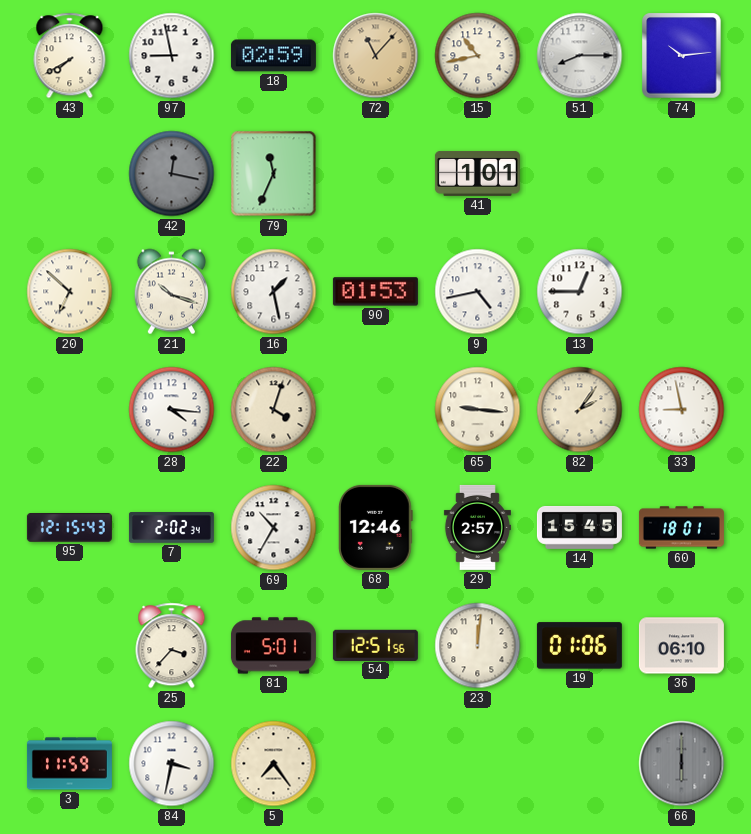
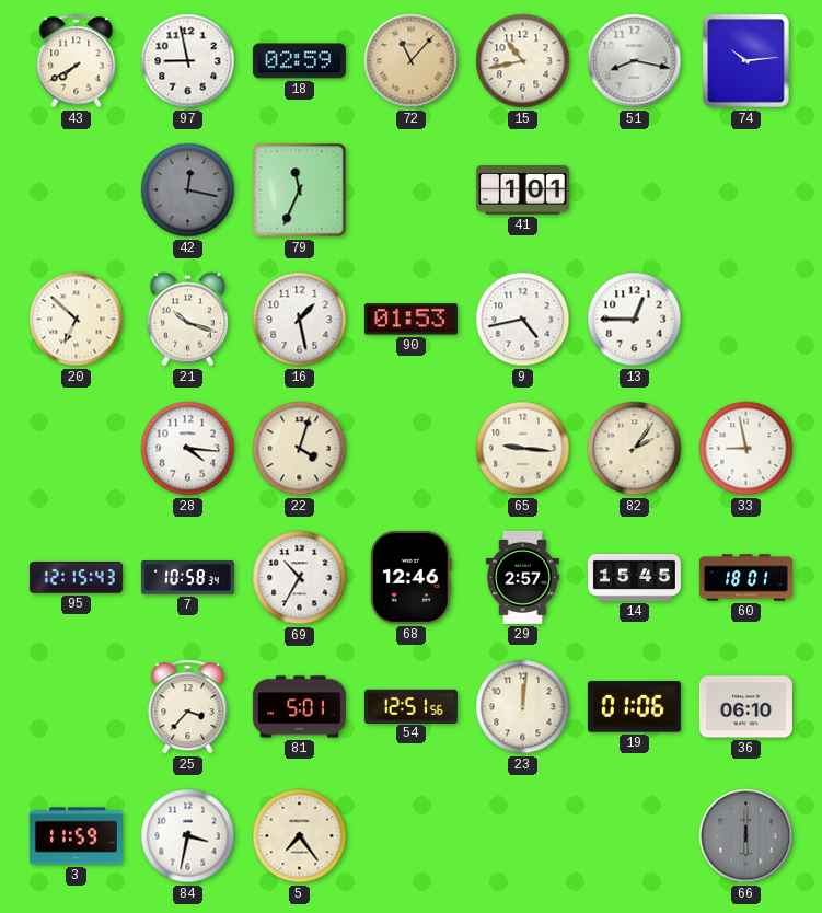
51: 8:15 -> 8:17 (635, 61)
7: 2:02 -> 10:58 (187, 578)
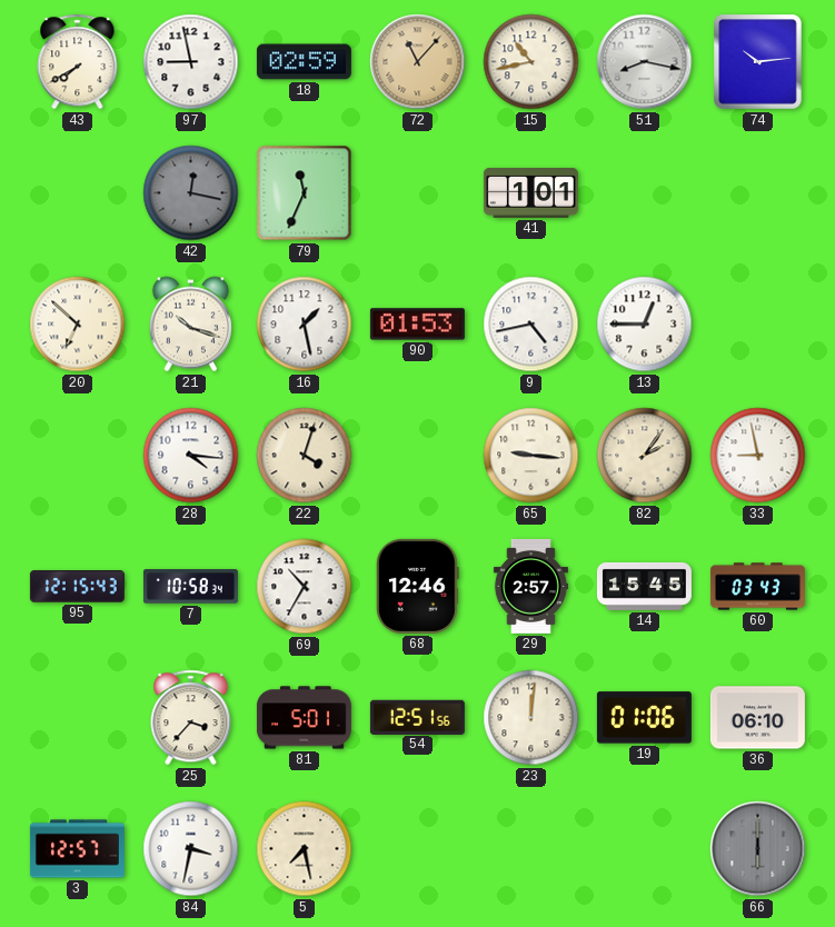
60: 18:01 -> 03:43 (757, 587)
3: 11:59 -> 12:57 (77, 849)
5: 7:24 -> 7:28 (305, 849)
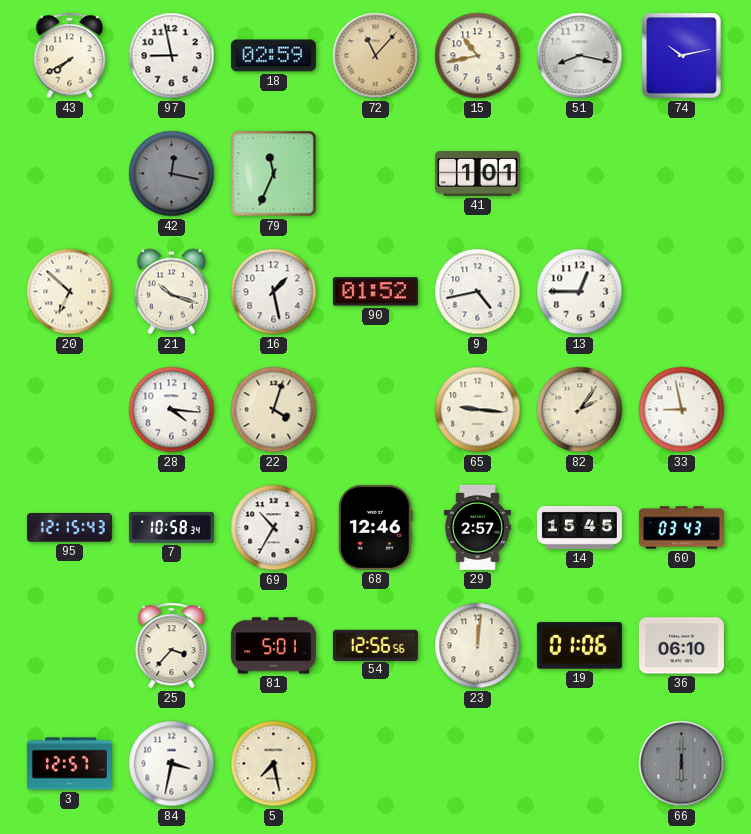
74: 10:14 -> 10:13 (682, 56)
90: 01:53 -> 01:52 (375, 292)
54: 12:51 -> 12:56 (375, 645)
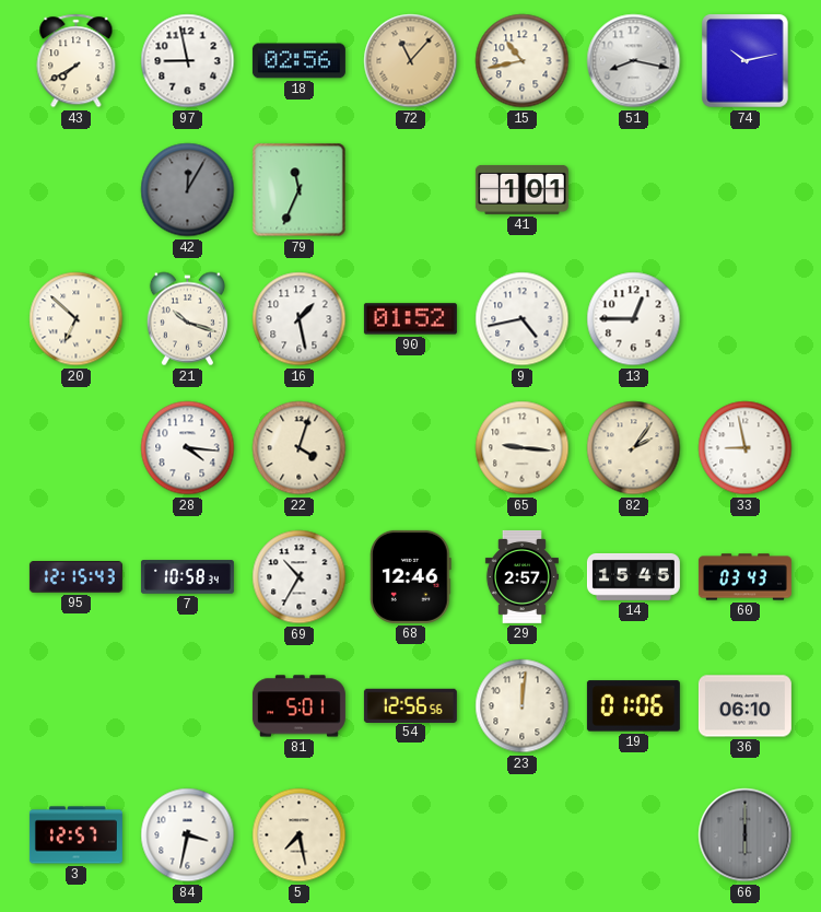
18: 02:59 -> 02:56 (298, 61)
42: 12:17 -> 12:05 (188, 190)
25: 3:37 -> none (172, 646)
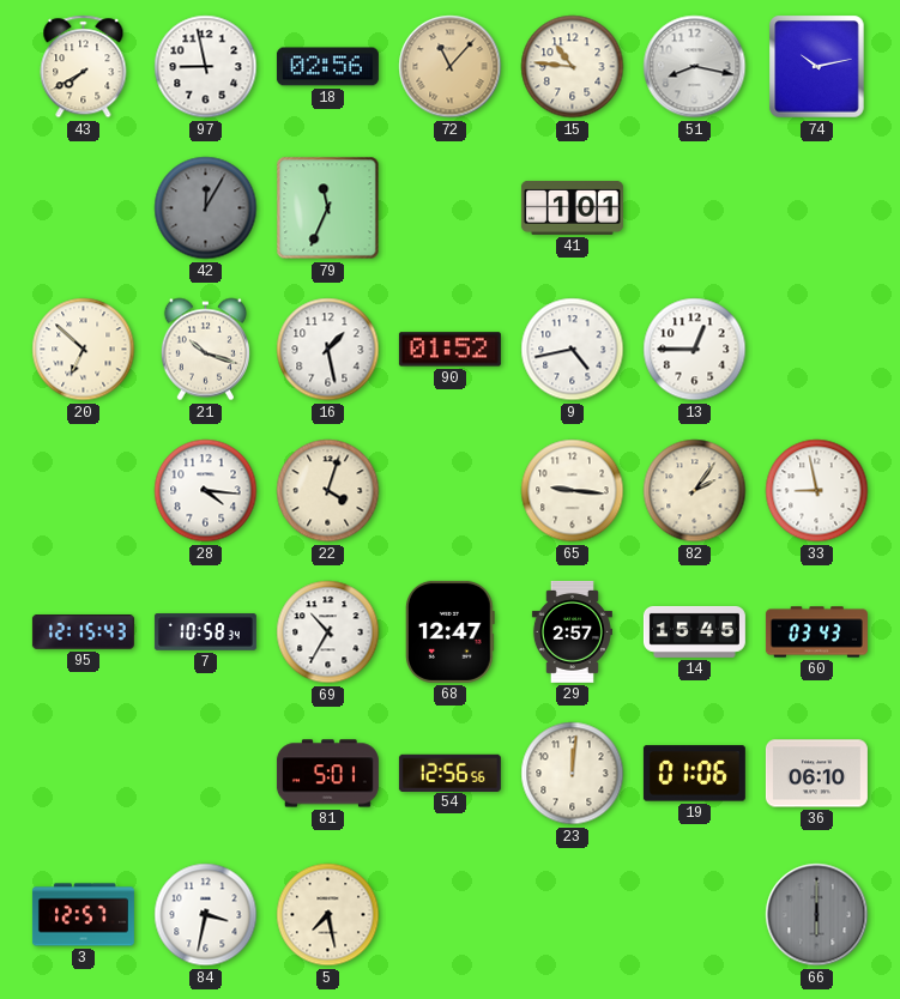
15: 10:43 -> 10:46 (573, 67)
68: 12:46 -> 12:47 (449, 631)
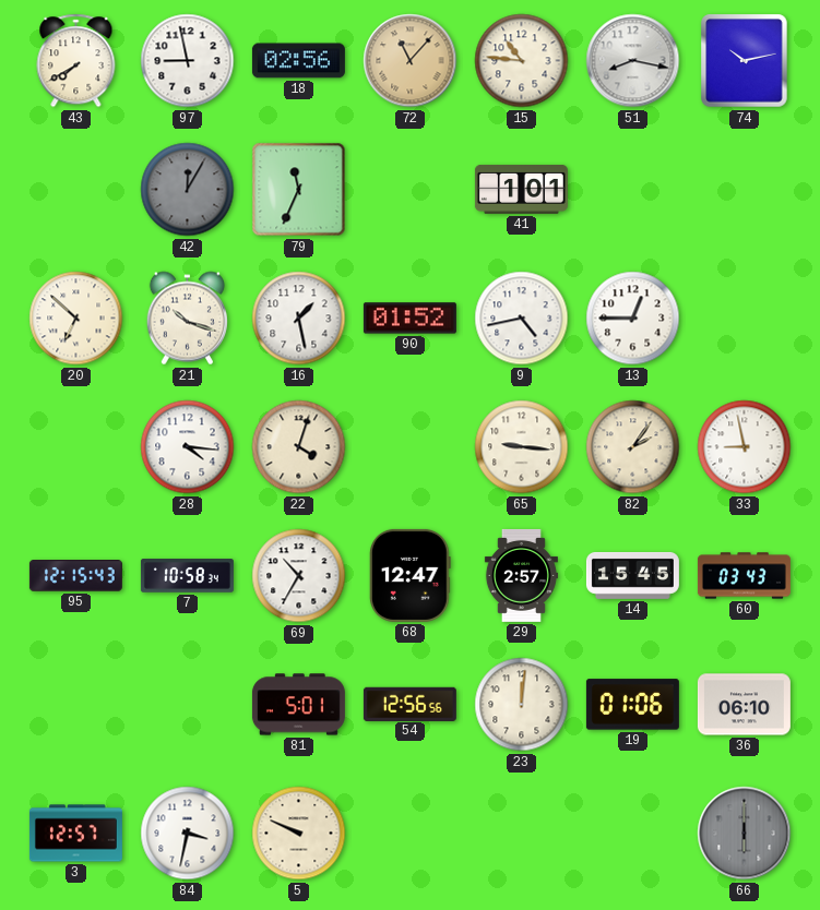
5: 7:28 -> 9:49 (299, 834)
